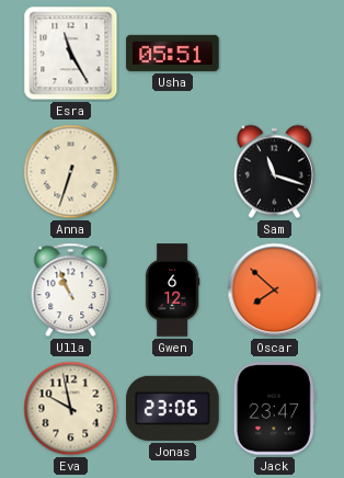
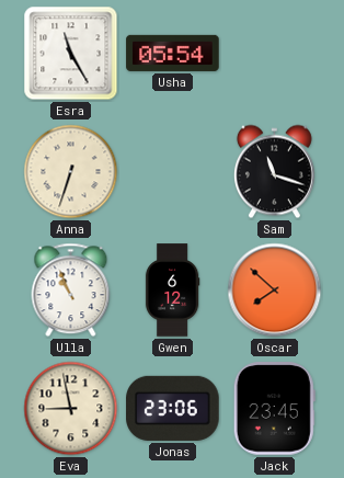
Usha: 05:51 -> 05:54 (173, 53)
Eva: 9:58 -> 8:58 (71, 409)
Jack: 23:47 -> 23:45 (274, 409)
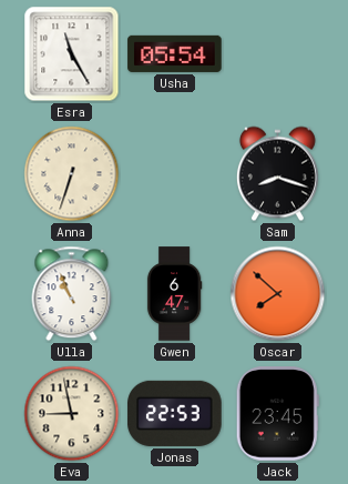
Sam: 11:18 -> 8:18 (277, 174)
Gwen: 6:12 -> 6:47 (174, 294)
Jonas: 23:06 -> 22:53 (175, 413)
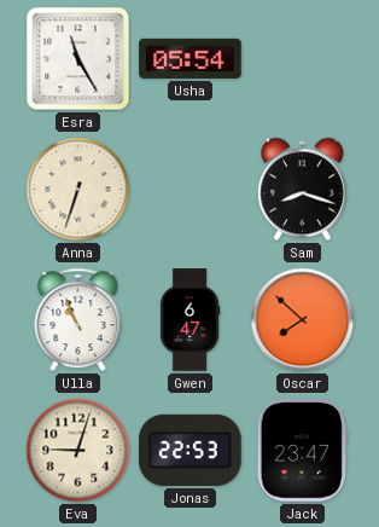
Eva: 8:58 -> 9:03 (78, 451)
Jack: 23:45 -> 23:47 (302, 451)
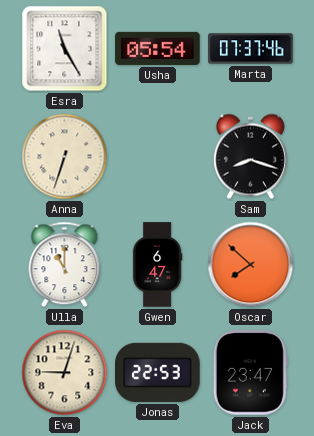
Marta: none -> 07:37 (251, 49)
Ulla: 10:56 -> 11:00 (65, 265)
